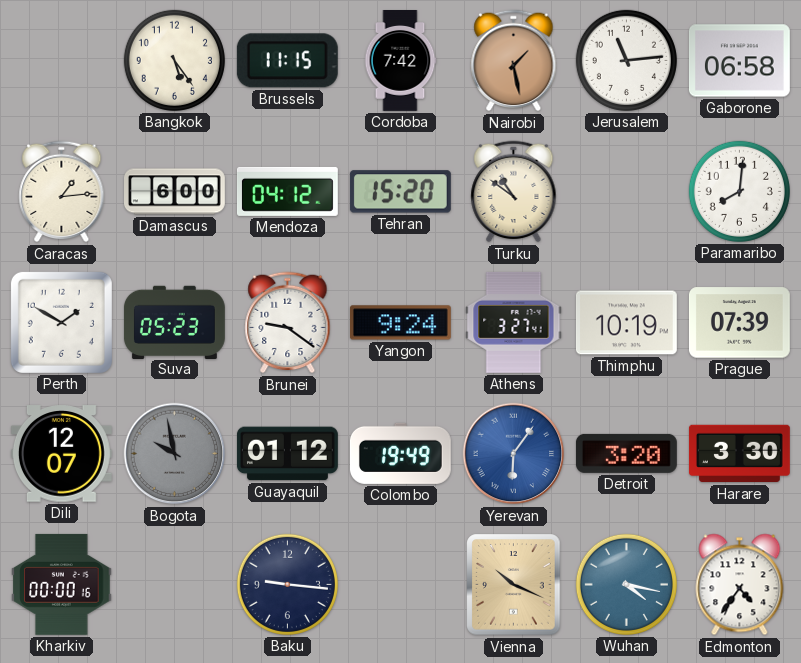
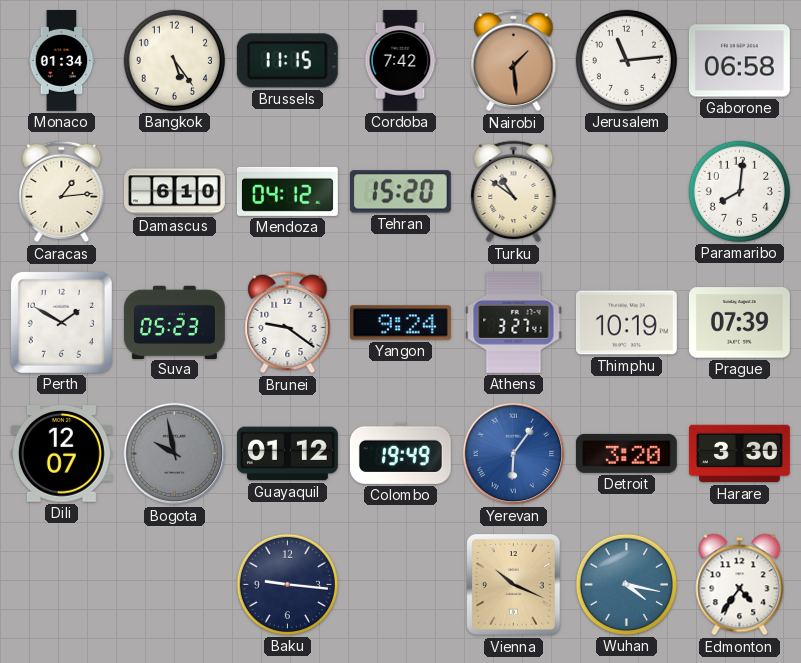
Monaco: none -> 01:34 (62, 61)
Nairobi: 1:28 -> 1:29 (514, 61)
Damascus: 6:00 -> 6:10 (175, 192)
Kharkiv: 00:00 -> none (62, 584)
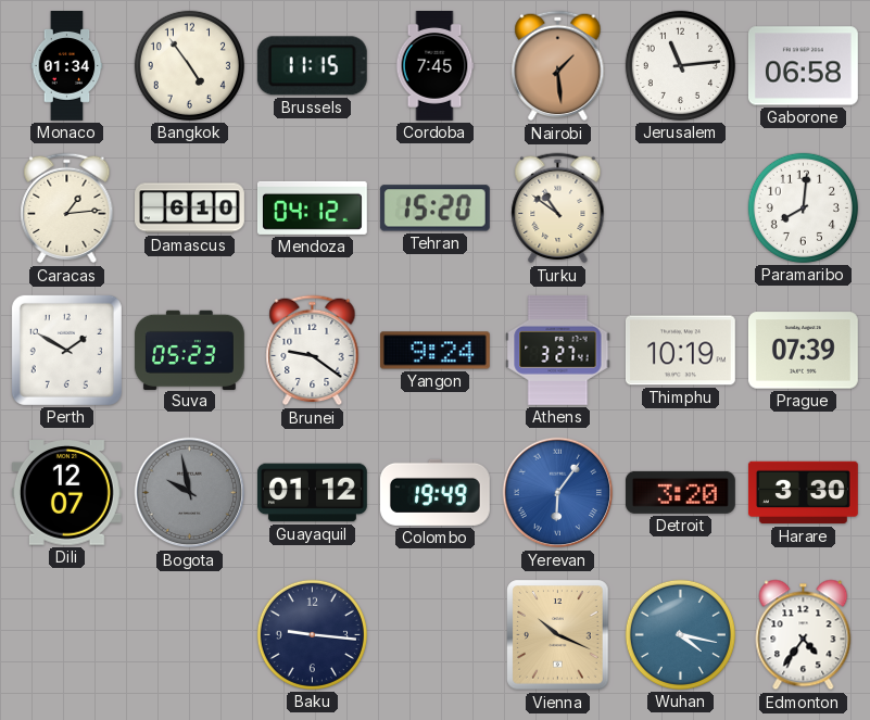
Bangkok: 5:24 -> 4:54 (189, 65)
Cordoba: 7:42 -> 7:45 (434, 66)
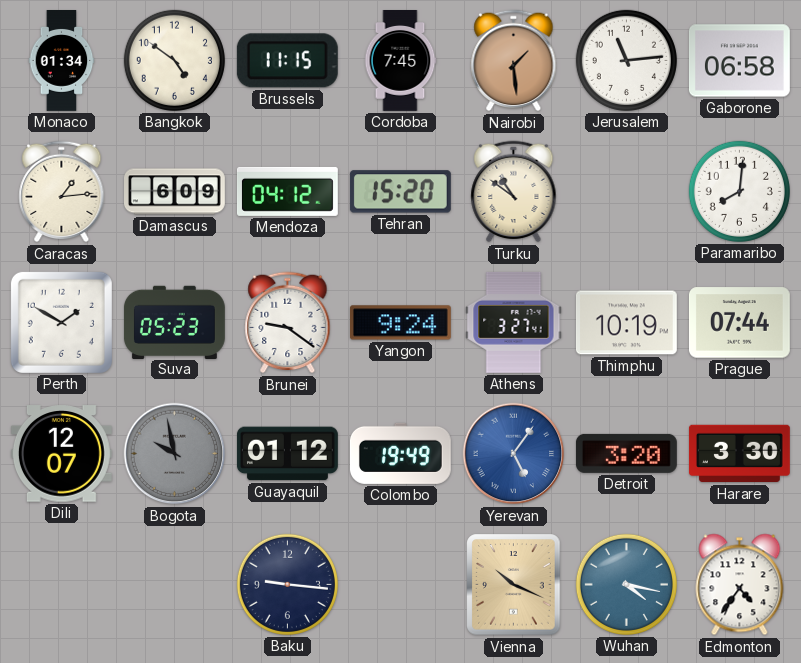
Bangkok: 4:54 -> 4:51 (174, 60)
Damascus: 6:10 -> 6:09 (175, 192)
Prague: 07:39 -> 07:44 (739, 323)
Yerevan: 6:06 -> 5:06 (514, 454)
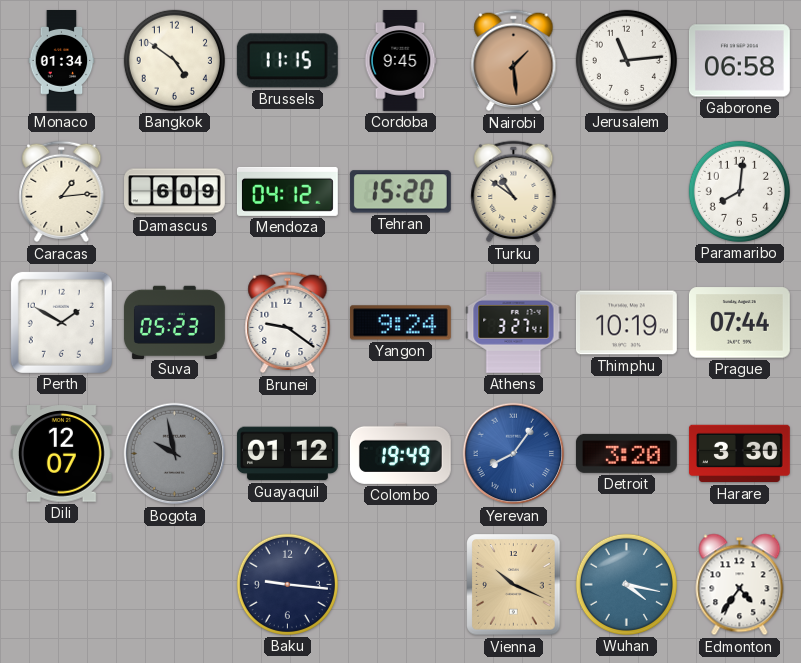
Cordoba: 7:45 -> 9:45 (400, 61)
Yerevan: 5:06 -> 8:06 (514, 454)
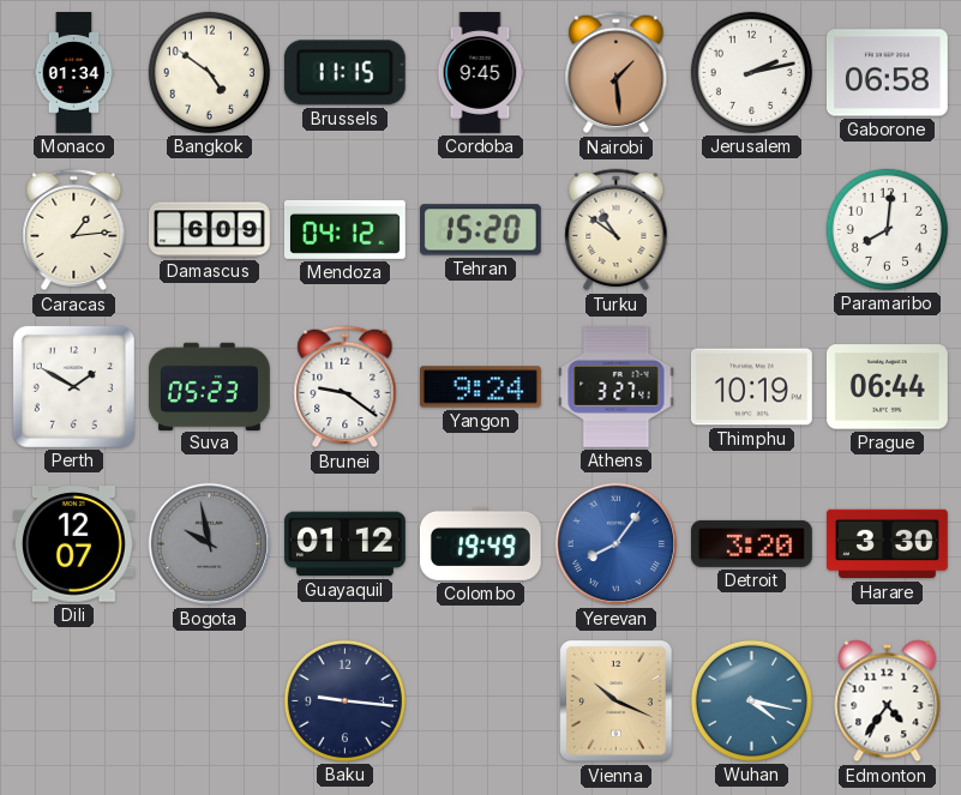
Jerusalem: 11:14 -> 2:13 (751, 72)
Prague: 07:44 -> 06:44 (887, 387)
